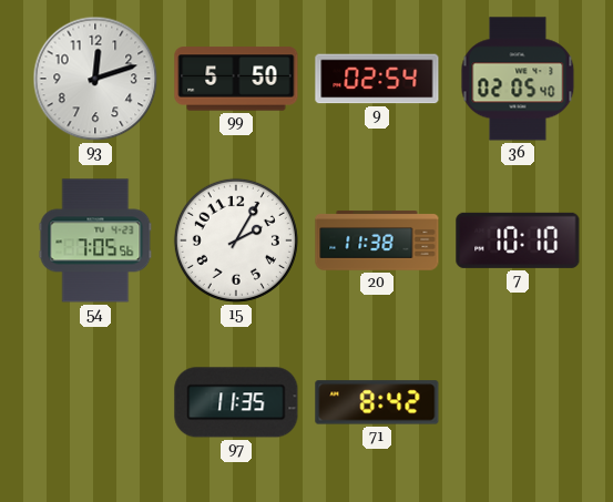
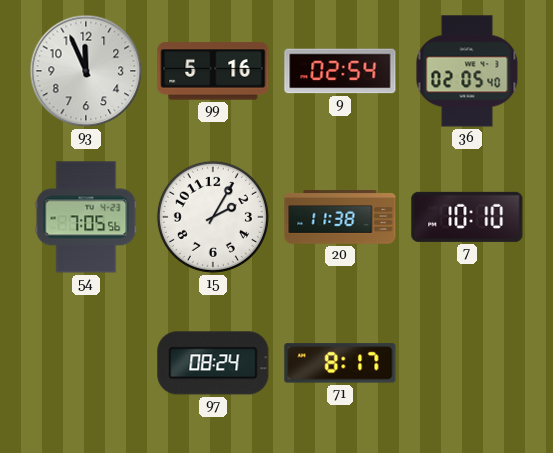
93: 12:12 -> 11:56 (86, 71)
99: 5:50 -> 5:16 (213, 71)
97: 11:35 -> 08:24 (213, 363)
71: 8:42 -> 8:17 (340, 363)
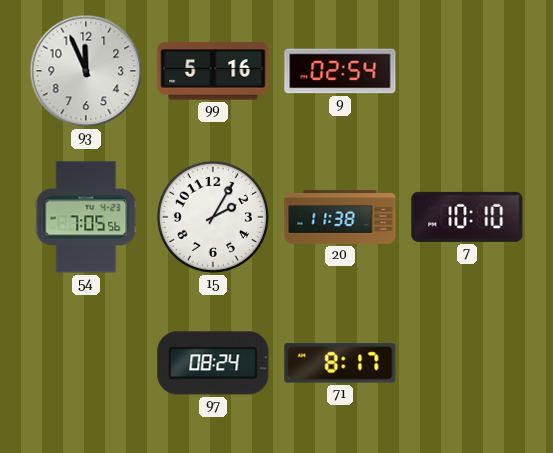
36: 02:05 -> none (467, 71)
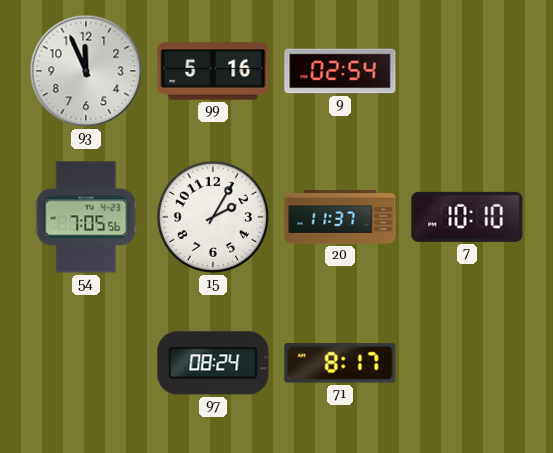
20: 11:38 -> 11:37 (340, 217)
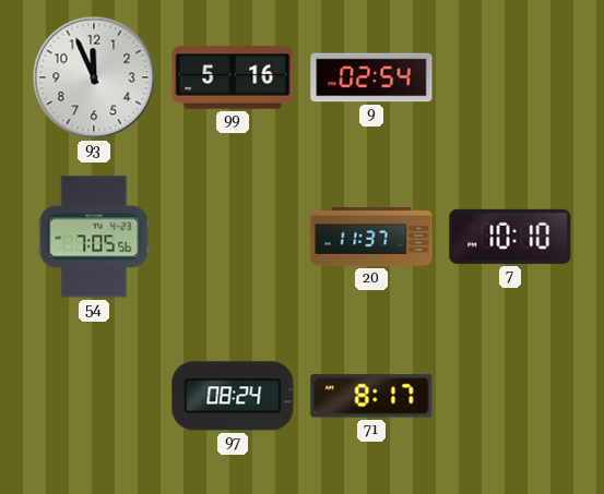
15: 2:05 -> none (213, 217)
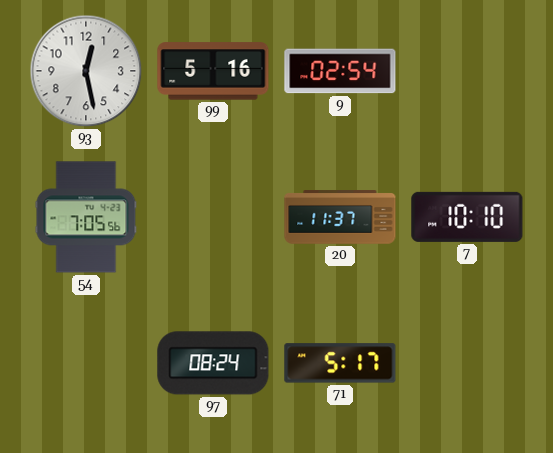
93: 11:56 -> 12:28 (86, 71)
71: 8:17 -> 5:17 (340, 363)
